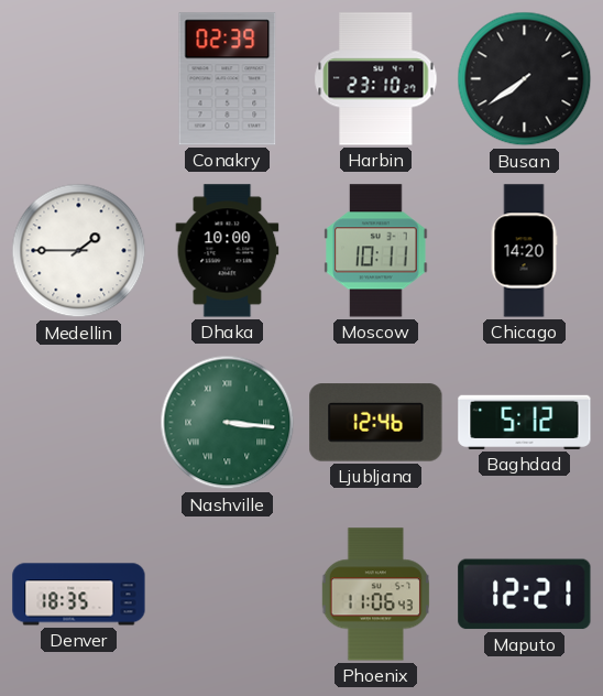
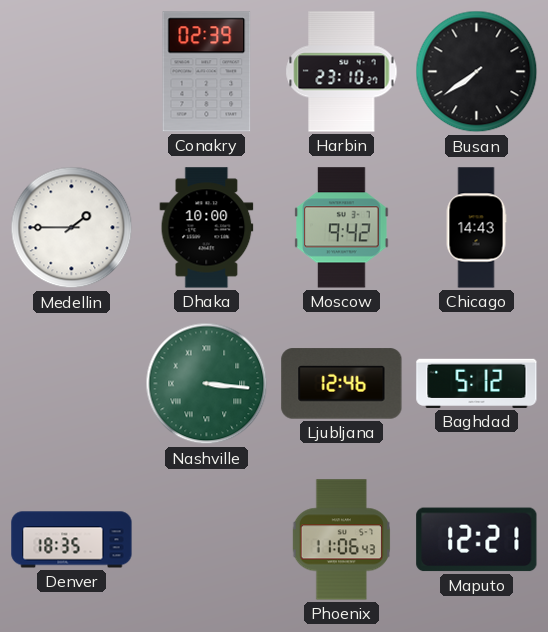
Moscow: 10:11 -> 9:42 (342, 228)
Chicago: 14:20 -> 14:43 (476, 228)
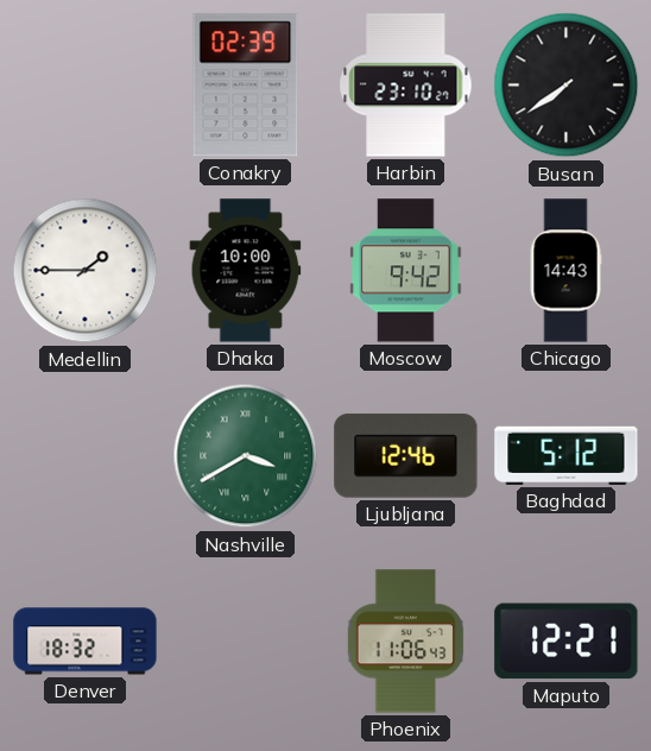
Nashville: 3:16 -> 3:40 (246, 456)
Denver: 18:35 -> 18:32 (86, 642)
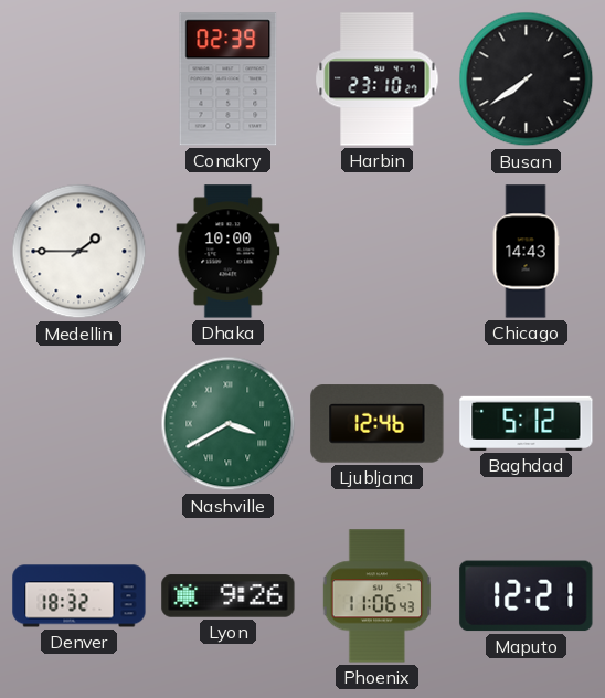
Moscow: 9:42 -> none (406, 271)
Lyon: none -> 9:26 (229, 596)
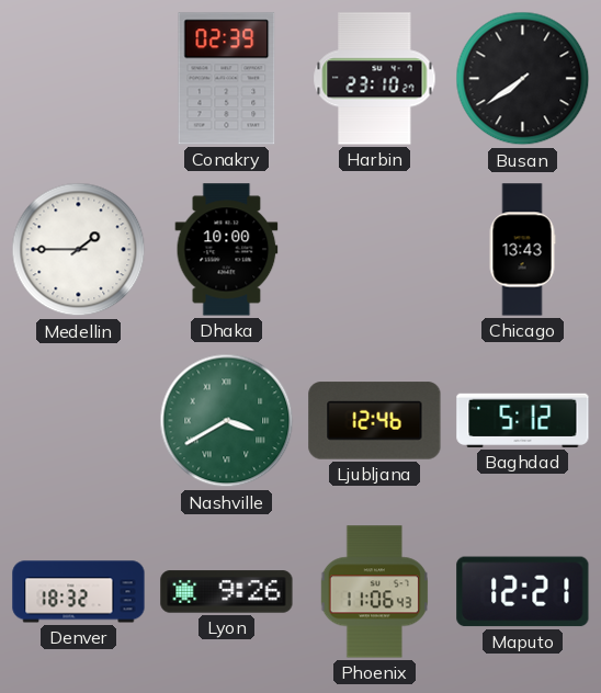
Chicago: 14:43 -> 13:43 (522, 250)
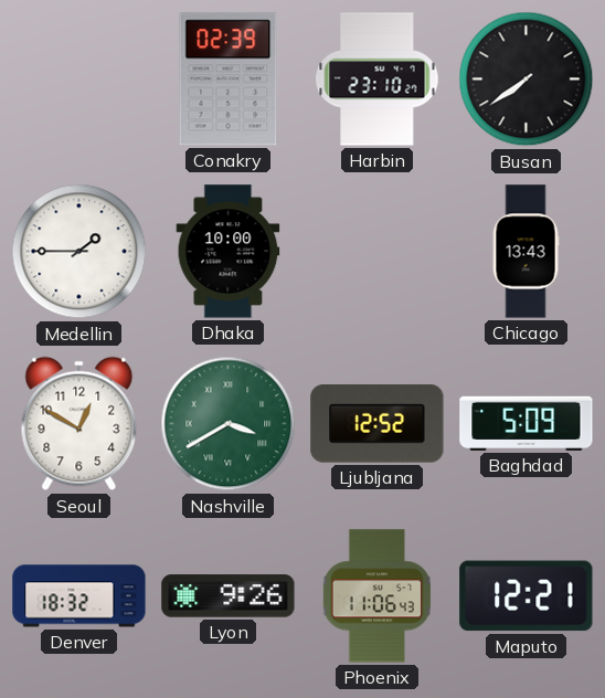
Seoul: none -> 12:50 (79, 424)
Ljubljana: 12:46 -> 12:52 (378, 424)
Baghdad: 5:12 -> 5:09 (527, 423)
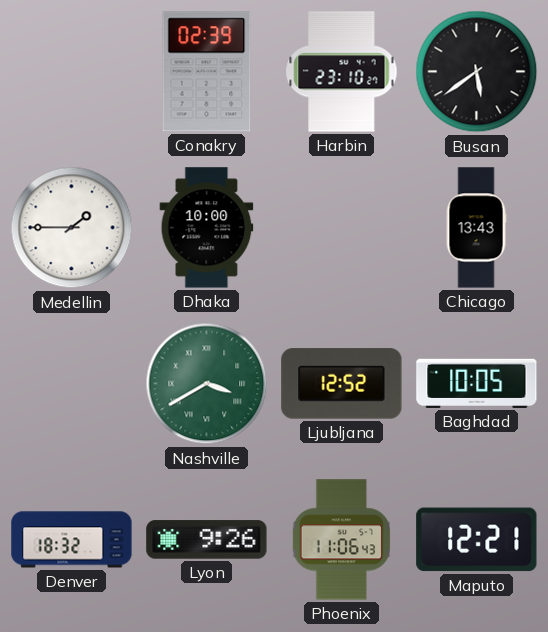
Busan: 7:39 -> 5:39 (477, 72)
Seoul: 12:50 -> none (79, 424)
Baghdad: 5:09 -> 10:05 (477, 383)
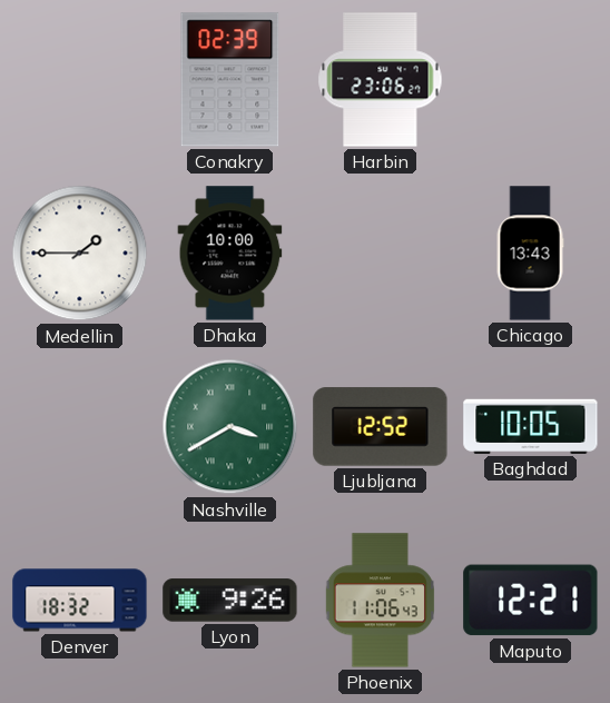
Harbin: 23:10 -> 23:06 (381, 80)
Busan: 5:39 -> none (477, 72)
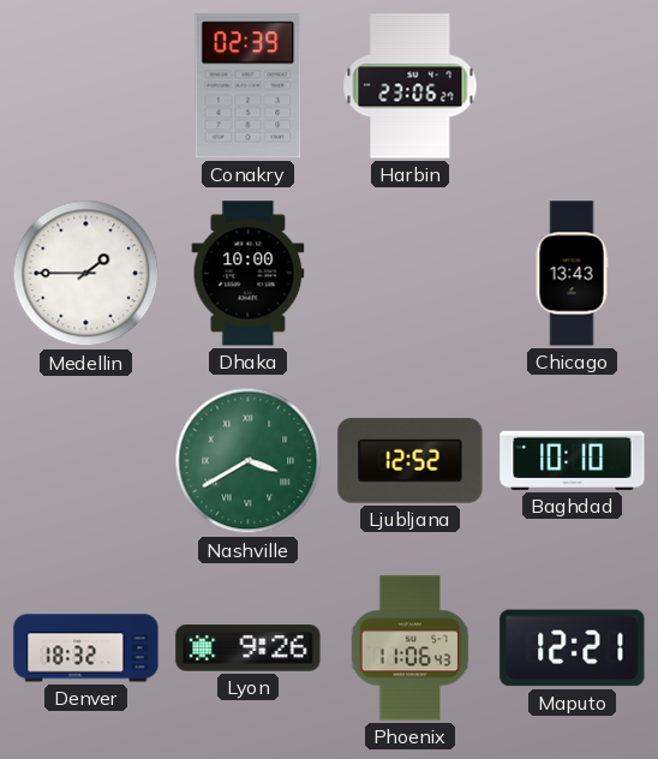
Baghdad: 10:05 -> 10:10 (573, 460)
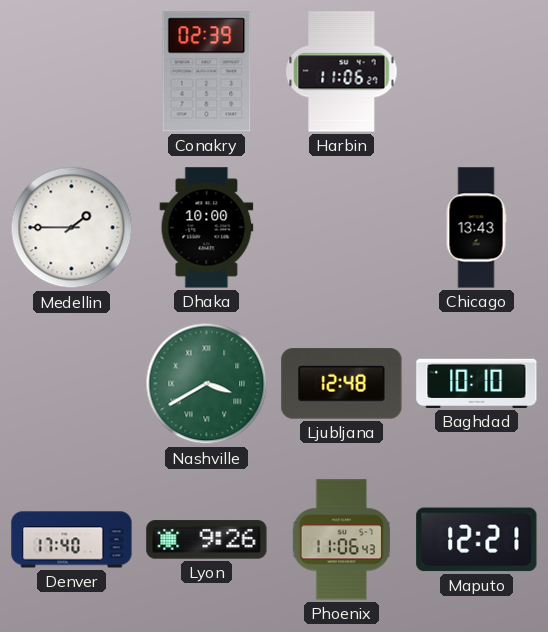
Harbin: 23:06 -> 11:06 (342, 72)
Ljubljana: 12:52 -> 12:48 (342, 384)
Denver: 18:32 -> 17:40 (72, 540)
